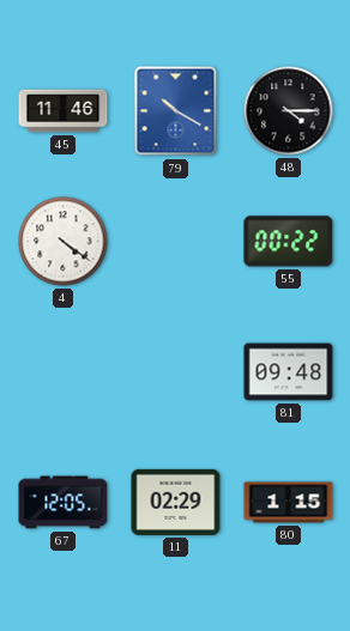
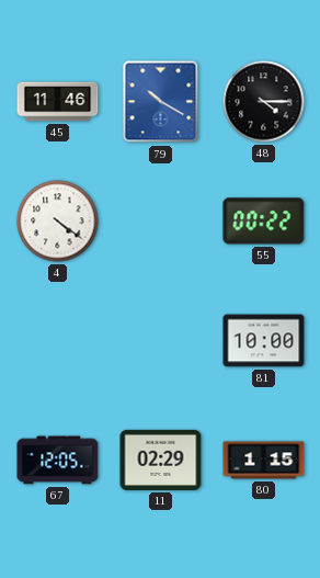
81: 09:48 -> 10:00 (264, 341)
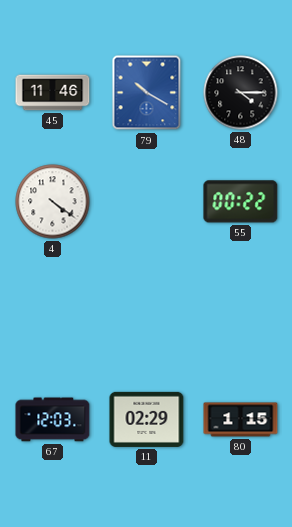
81: 10:00 -> none (264, 341)
67: 12:05 -> 12:03 (53, 420)
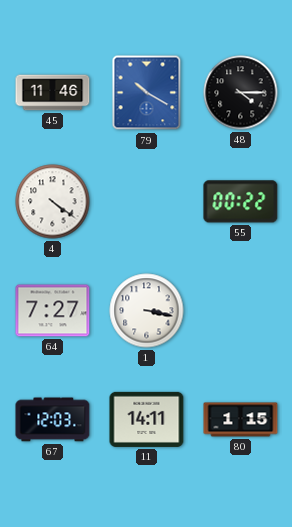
64: none -> 7:27 (53, 311)
1: none -> 3:17 (147, 311)
11: 02:29 -> 14:11 (147, 419)
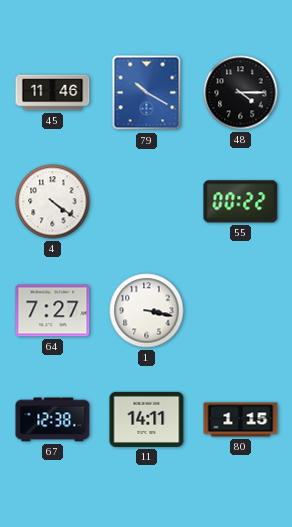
67: 12:03 -> 12:38 (53, 420)
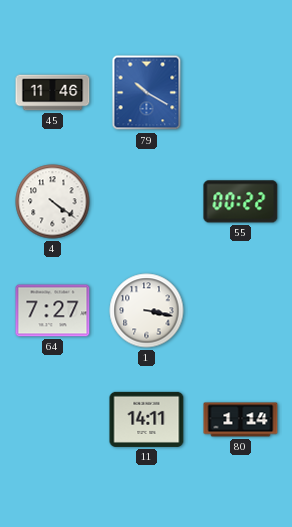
48: 4:15 -> none (241, 93)
67: 12:38 -> none (53, 420)
80: 1:15 -> 1:14 (241, 420)
